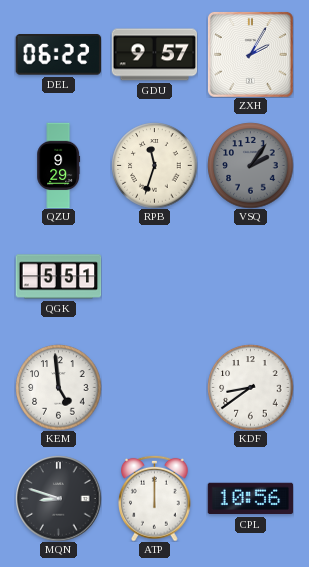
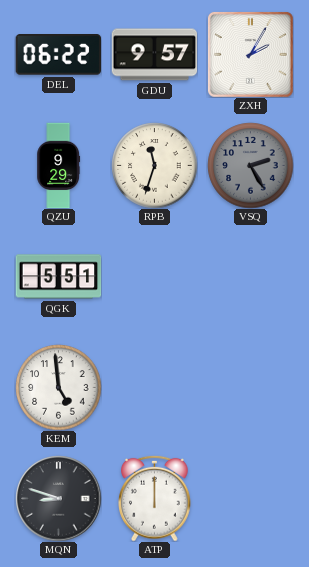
VSQ: 2:06 -> 2:25 (250, 165)
KDF: 8:39 -> none (250, 387)
CPL: 10:56 -> none (250, 499)
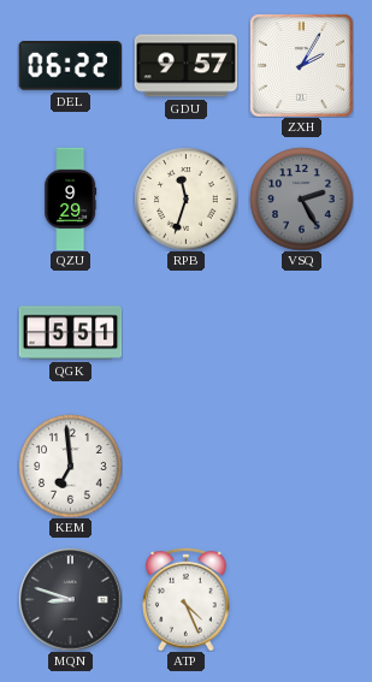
KEM: 4:59 -> 6:59 (70, 465)
ATP: 12:00 -> 4:26 (187, 599)
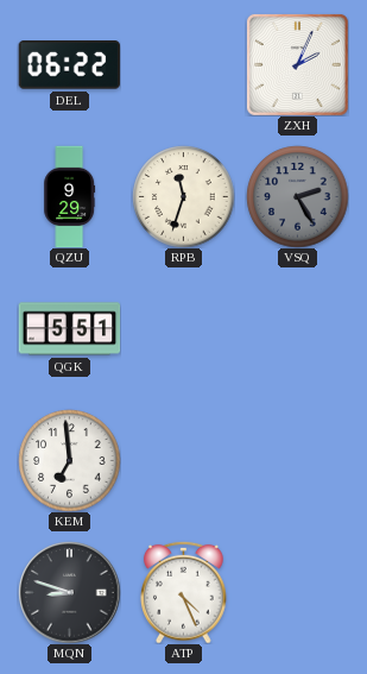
GDU: 9:57 -> none (185, 66)
ZXH: 2:05 -> 2:04 (297, 64)
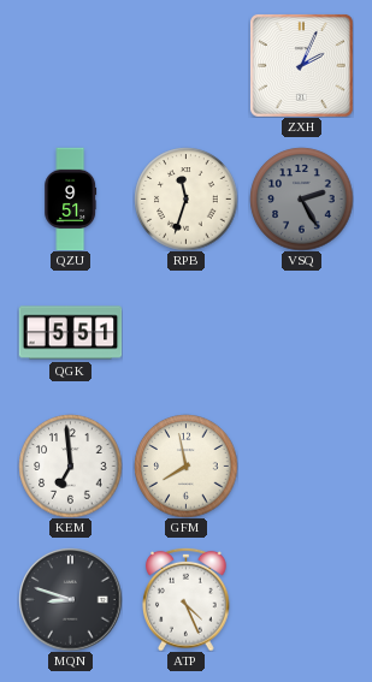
DEL: 06:22 -> none (69, 65)
QZU: 9:29 -> 9:51 (71, 198)
GFM: none -> 7:58 (185, 465)
